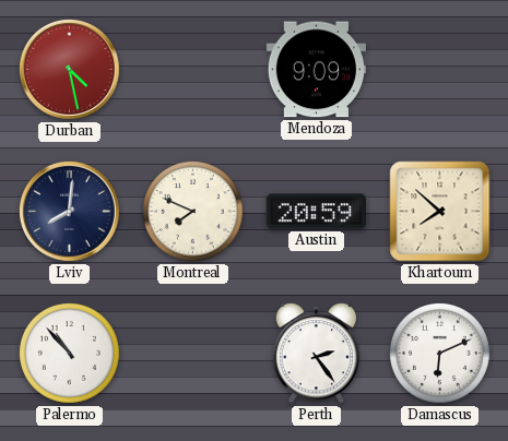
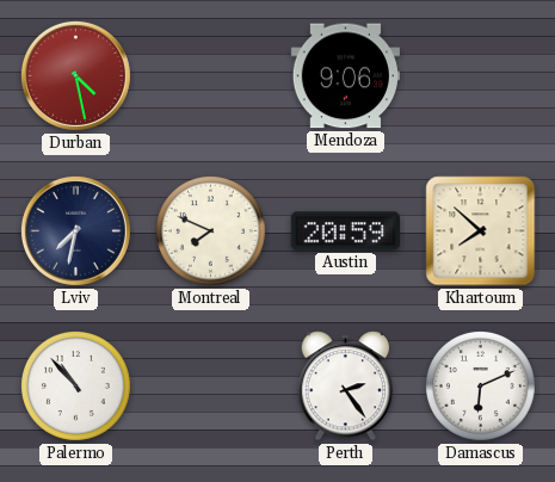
Mendoza: 9:09 -> 9:06 (345, 76)
Lviv: 8:01 -> 7:32 (75, 230)
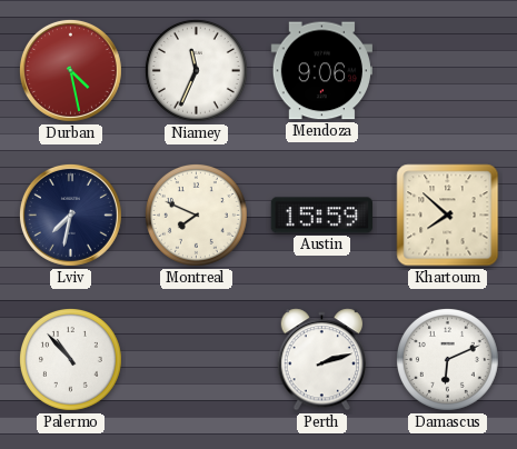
Niamey: none -> 11:34 (196, 70)
Austin: 20:59 -> 15:59 (321, 216)
Perth: 2:24 -> 2:12 (322, 360)
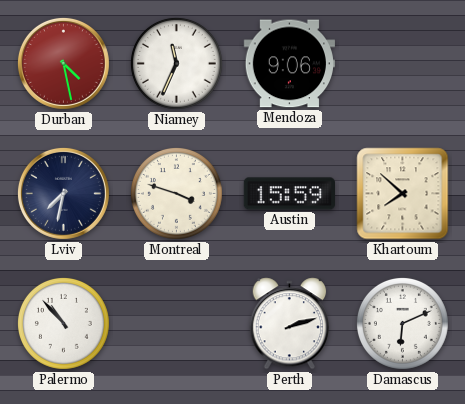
Montreal: 7:49 -> 3:48 (176, 193)
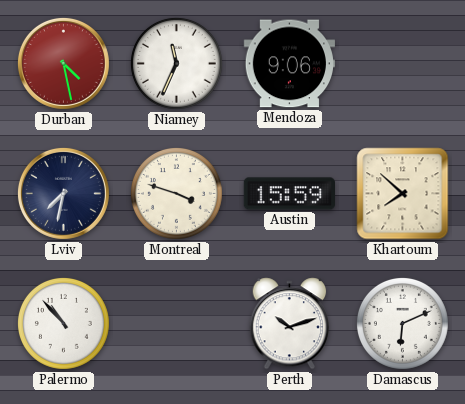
Perth: 2:12 -> 10:12 (290, 324)
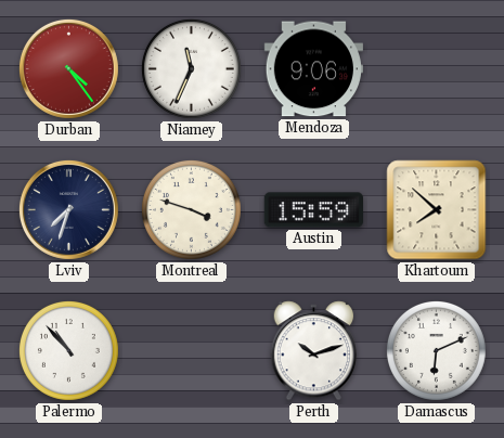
Durban: 4:28 -> 4:24 (68, 68)
Lviv: 7:32 -> 7:33 (68, 209)
